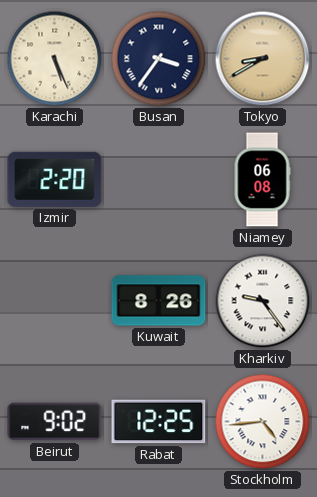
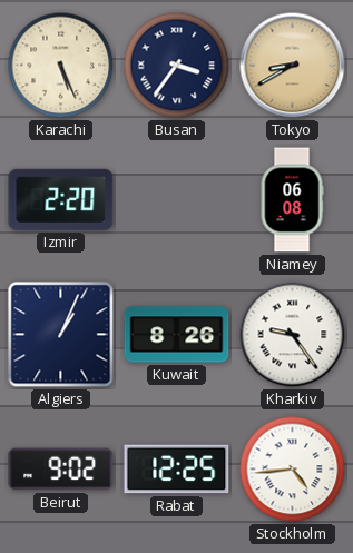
Algiers: none -> 1:04 (61, 335)
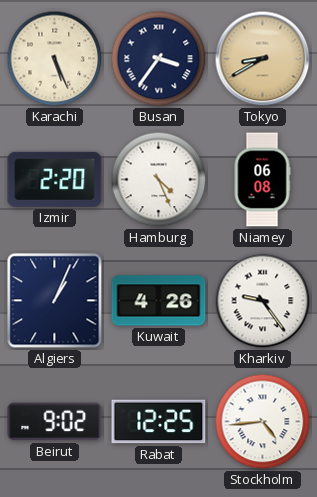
Hamburg: none -> 4:26 (159, 180)
Kuwait: 8:26 -> 4:26 (159, 301)
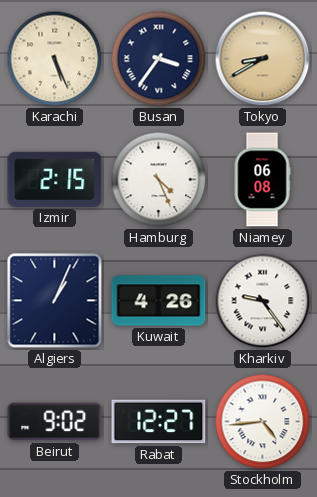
Izmir: 2:20 -> 2:15 (55, 179)
Rabat: 12:25 -> 12:27 (159, 422)
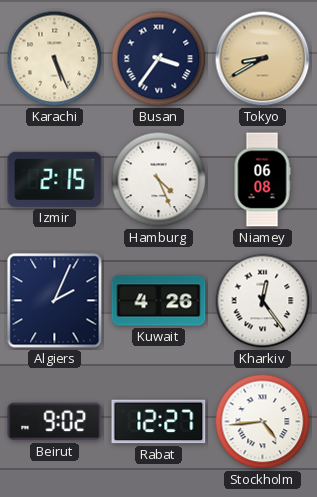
Algiers: 1:04 -> 2:04 (55, 301)
Kharkiv: 9:24 -> 12:24 (263, 301)
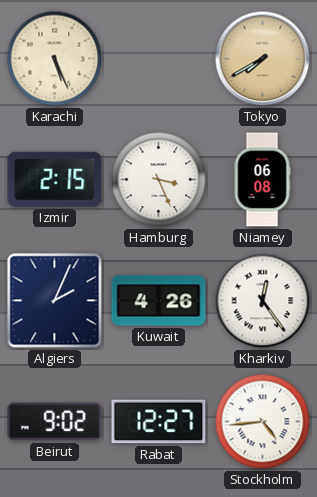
Busan: 3:36 -> none (159, 59)
Tokyo: 8:40 -> 7:40 (263, 59)
Hamburg: 4:26 -> 3:26 (159, 180)
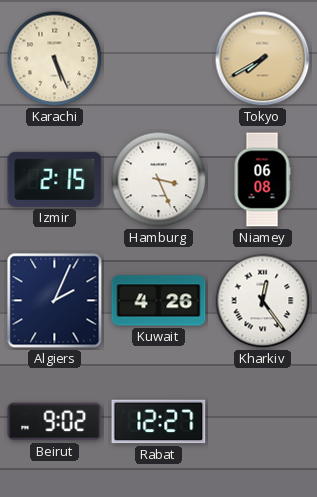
Stockholm: 4:44 -> none (263, 422)
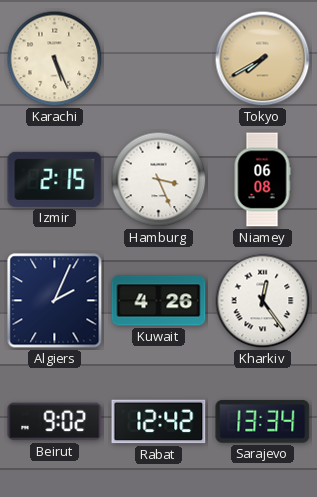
Rabat: 12:27 -> 12:42 (159, 422)
Sarajevo: none -> 13:34 (263, 421)
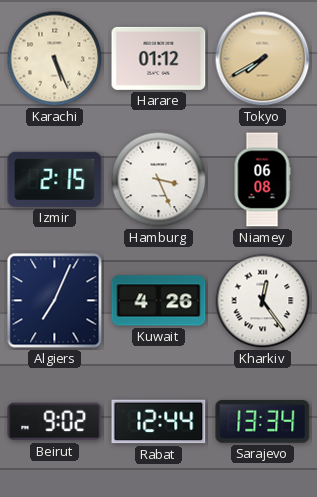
Harare: none -> 01:12 (159, 58)
Algiers: 2:04 -> 7:04 (55, 301)
Rabat: 12:42 -> 12:44 (159, 422)
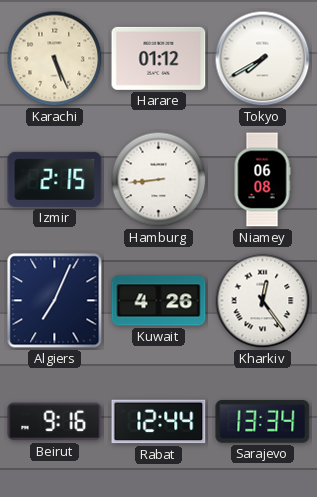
Tokyo dial: champagne -> white (263, 59)
Hamburg: 3:26 -> 8:44 (159, 180)
Beirut: 9:02 -> 9:16 (55, 422)
